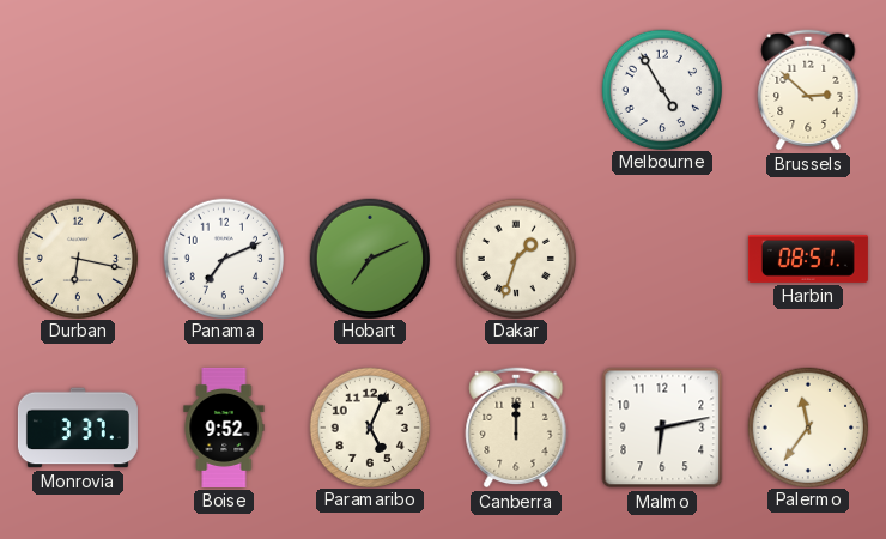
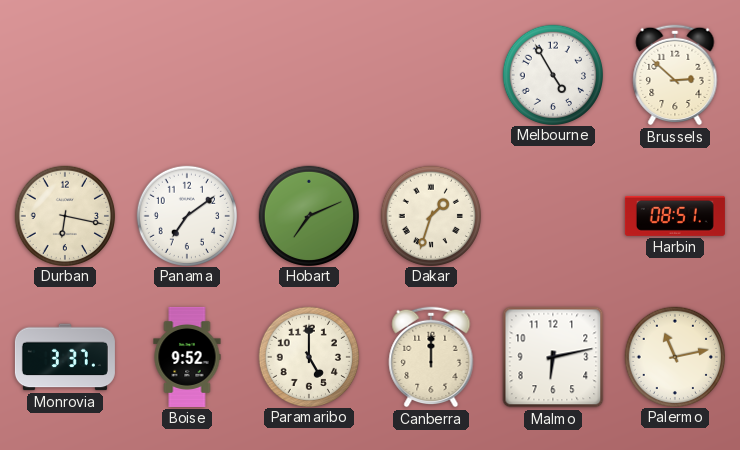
Panama: 7:11 -> 7:09 (186, 215)
Paramaribo: 5:04 -> 5:00 (308, 356)
Palermo: 11:36 -> 11:13 (674, 356)
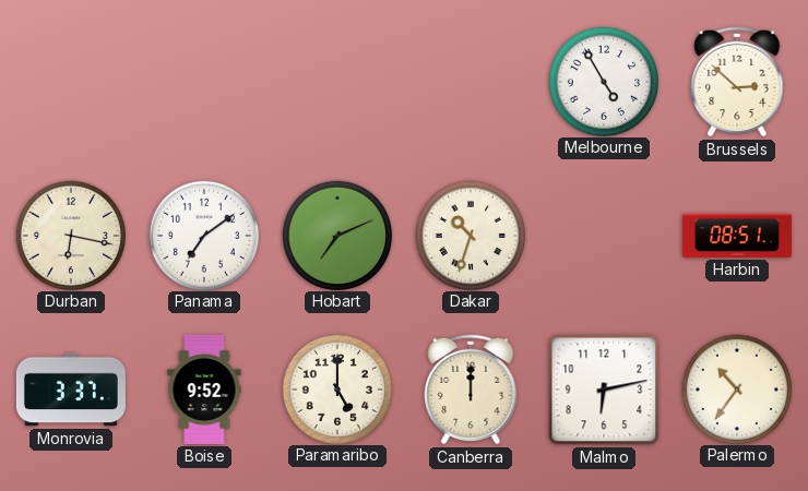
Dakar: 1:33 -> 10:33 (470, 235)
Palermo: 11:13 -> 10:36 (736, 388)
